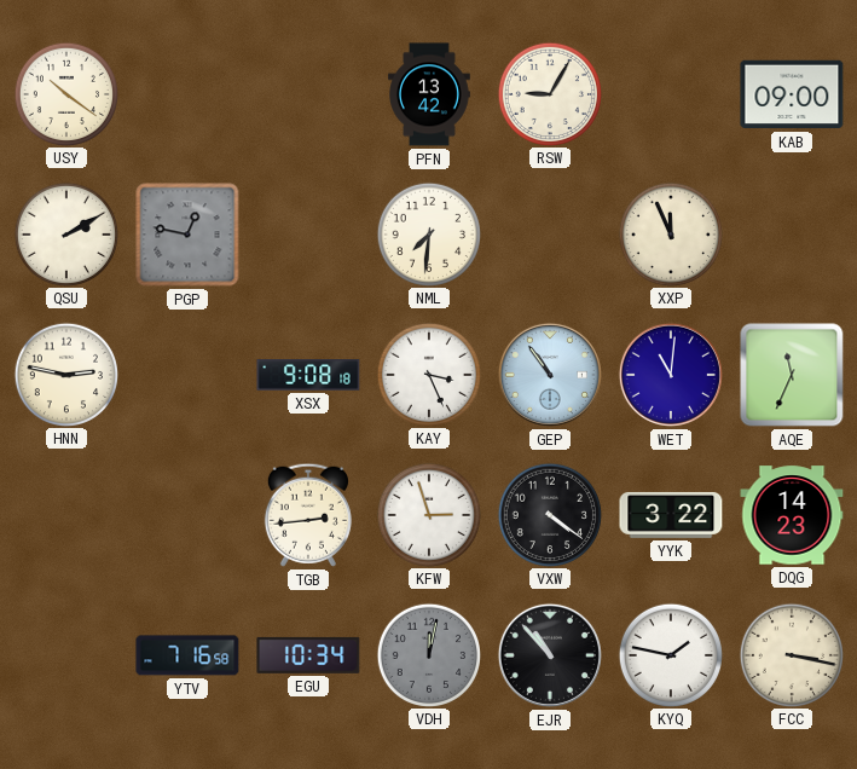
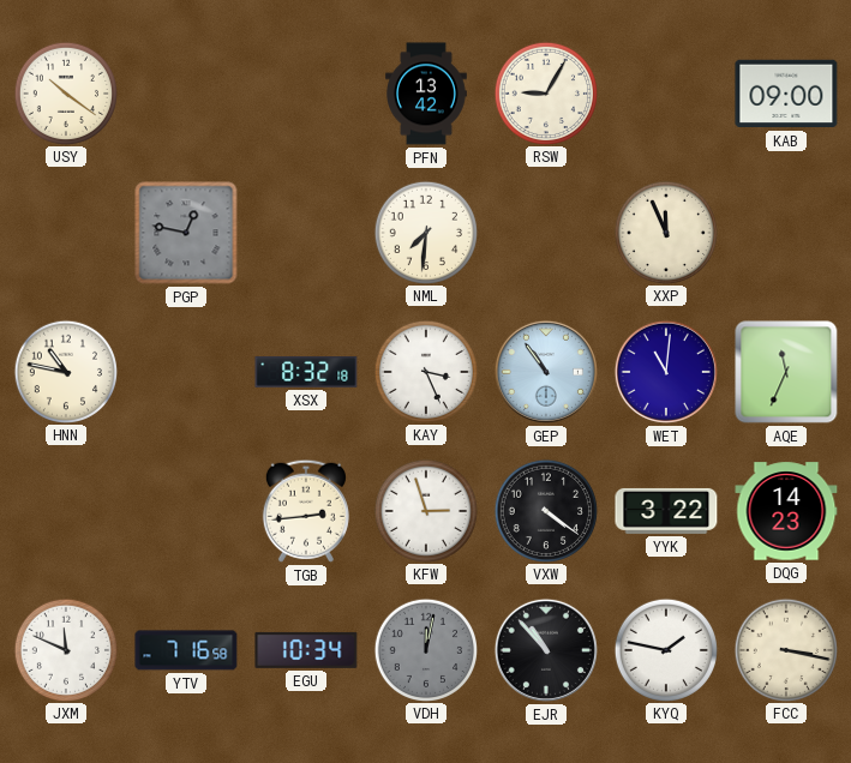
QSU: 2:10 -> none (65, 233)
HNN: 2:47 -> 10:47 (65, 371)
XSX: 9:08 -> 8:32 (306, 372)
JXM: none -> 11:49 (65, 649)
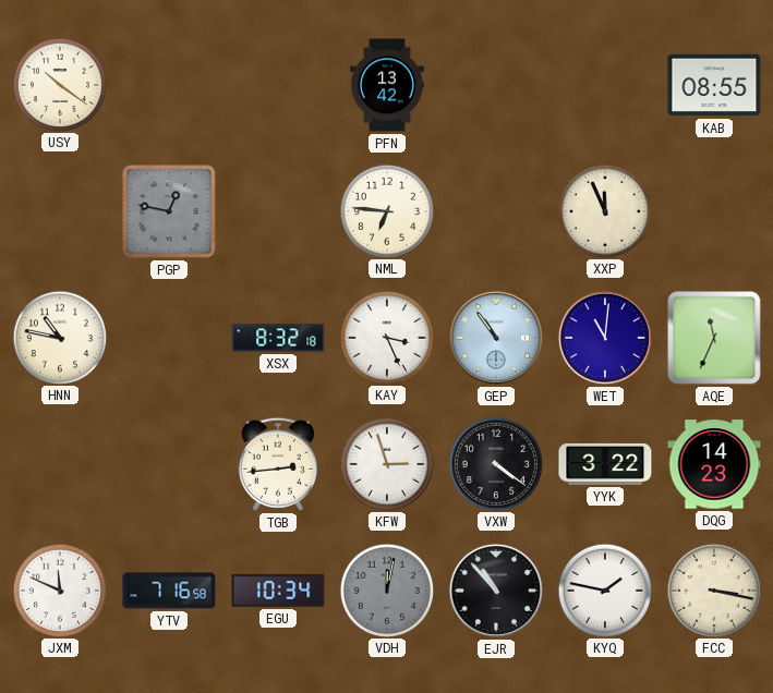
RSW: 9:05 -> none (545, 92)
KAB: 09:00 -> 08:55 (714, 85)
NML: 7:31 -> 6:46 (386, 210)
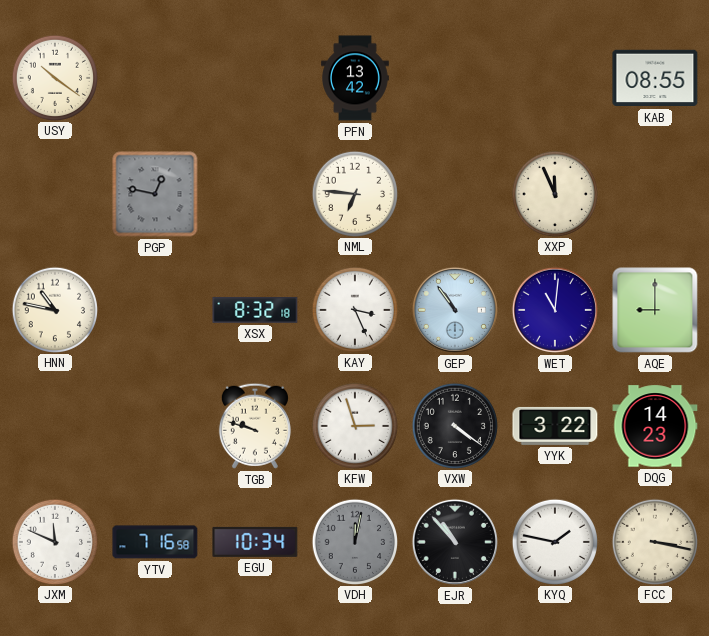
AQE: 11:34 -> 9:00 (655, 310)
TGB: 2:44 -> 9:48 (255, 426)
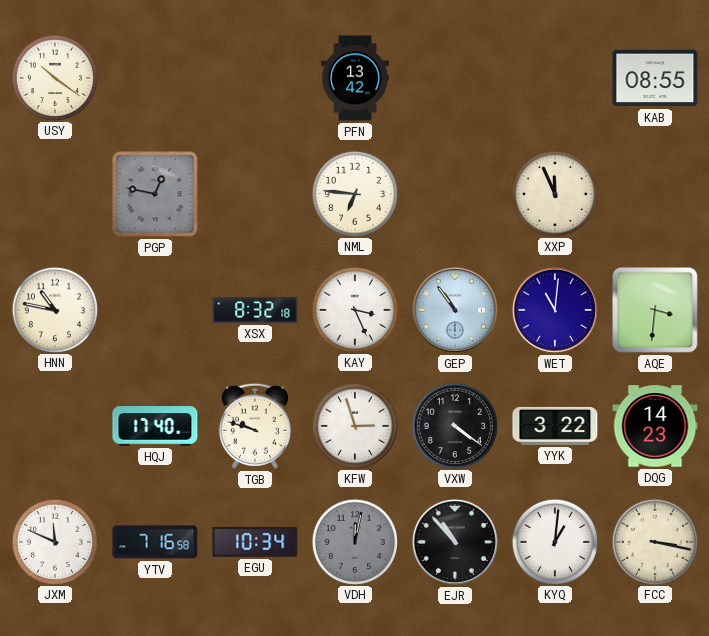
AQE: 9:00 -> 3:31 (655, 310)
HQJ: none -> 17:40 (155, 426)
KYQ: 1:47 -> 1:01 (554, 541)
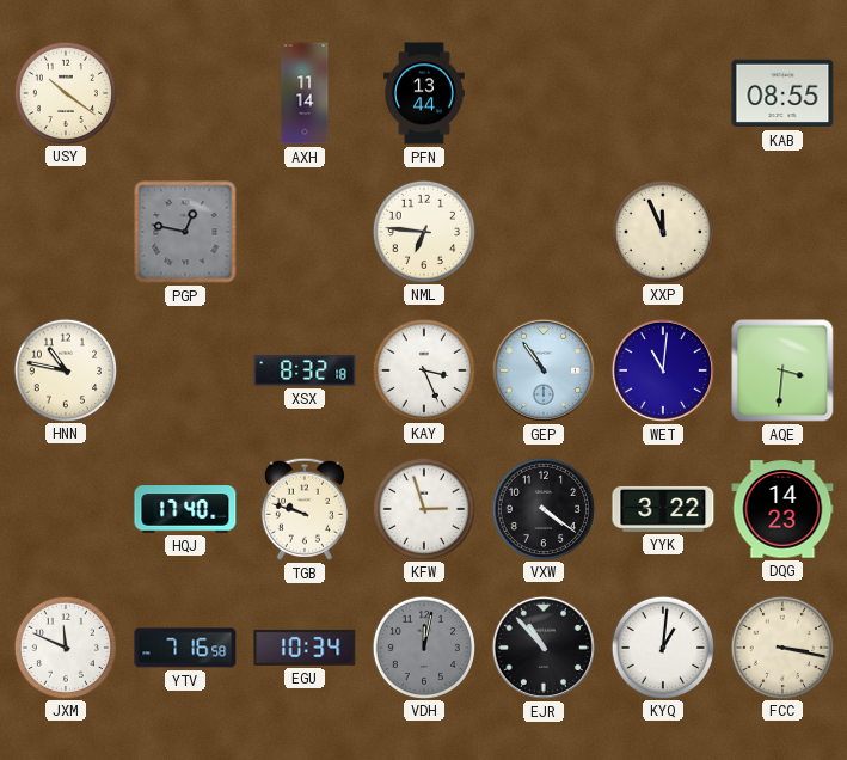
AXH: none -> 11:14 (305, 93)
PFN: 13:42 -> 13:44 (425, 93)
